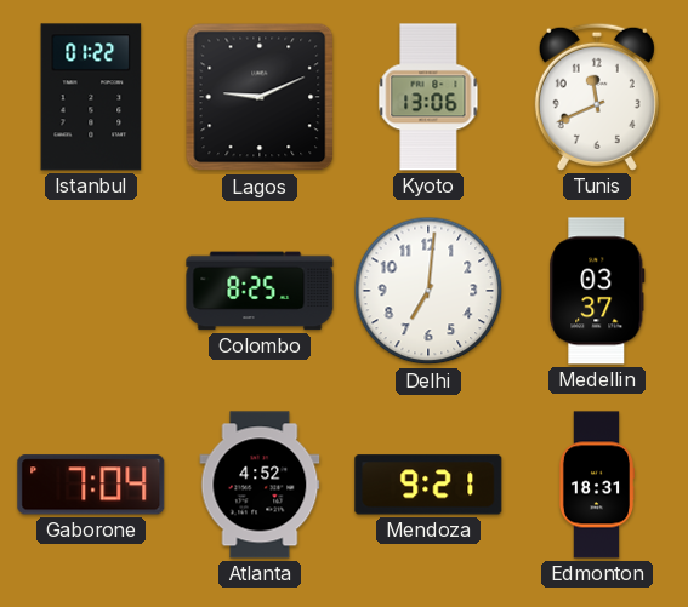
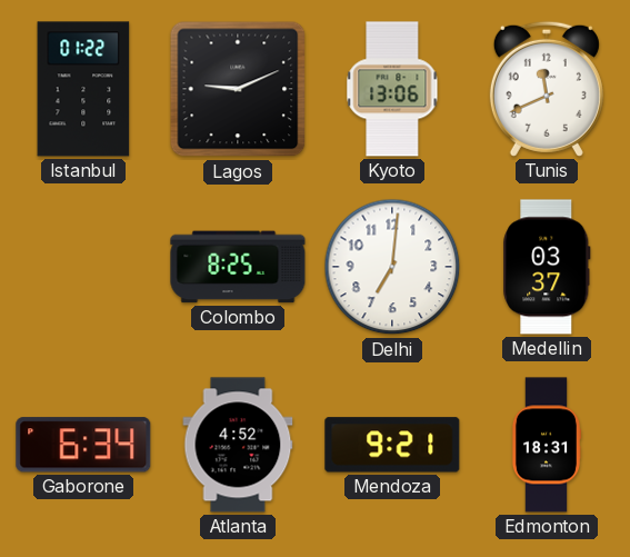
Gaborone: 7:04 -> 6:34 (83, 445)
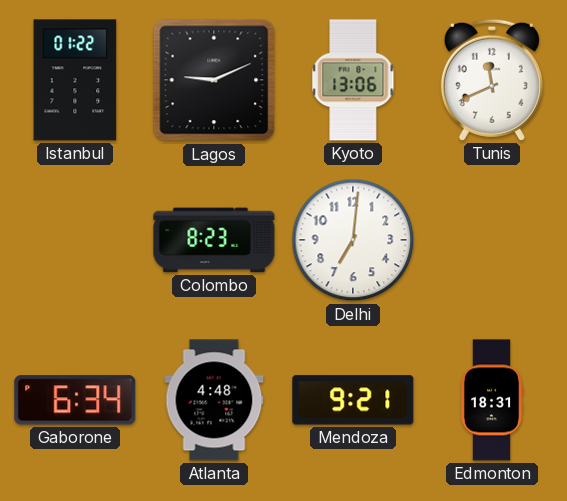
Colombo: 8:25 -> 8:23 (214, 240)
Medellin: 03:37 -> none (547, 267)
Atlanta: 4:52 -> 4:48 (214, 400)
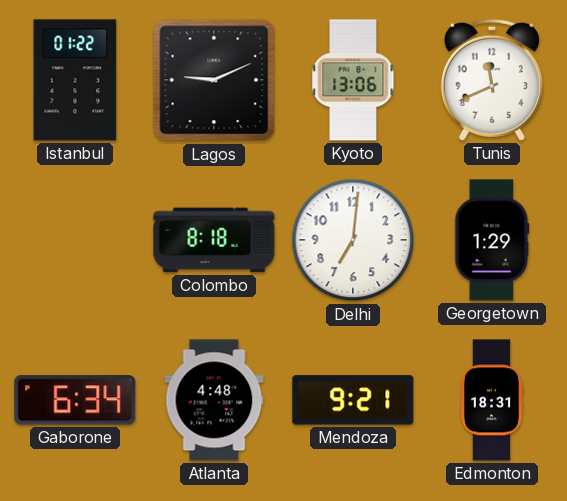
Colombo: 8:23 -> 8:18 (214, 240)
Georgetown: none -> 1:29 (492, 240)
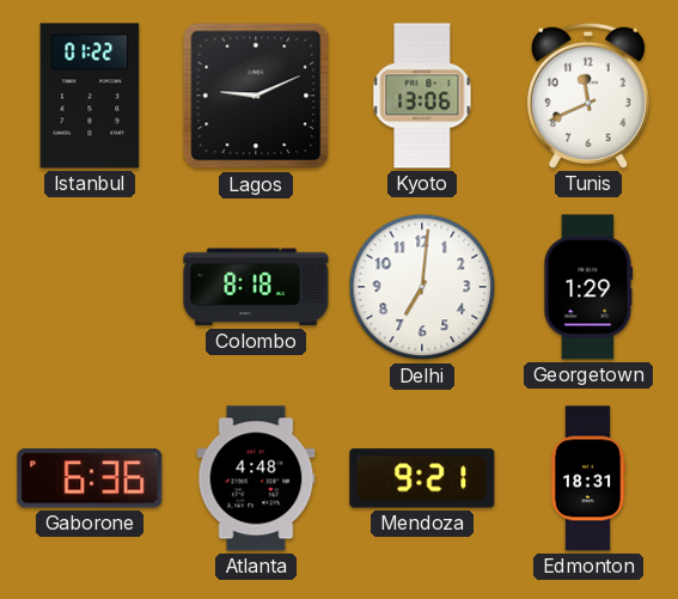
Gaborone: 6:34 -> 6:36 (90, 478)
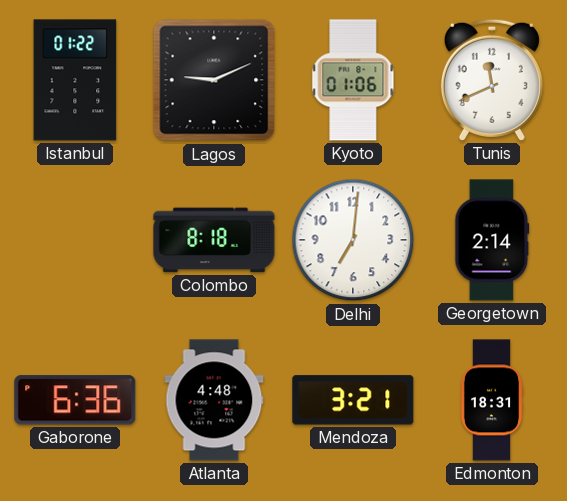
Kyoto: 13:06 -> 01:06 (353, 80)
Georgetown: 1:29 -> 2:14 (492, 240)
Mendoza: 9:21 -> 3:21 (353, 400)
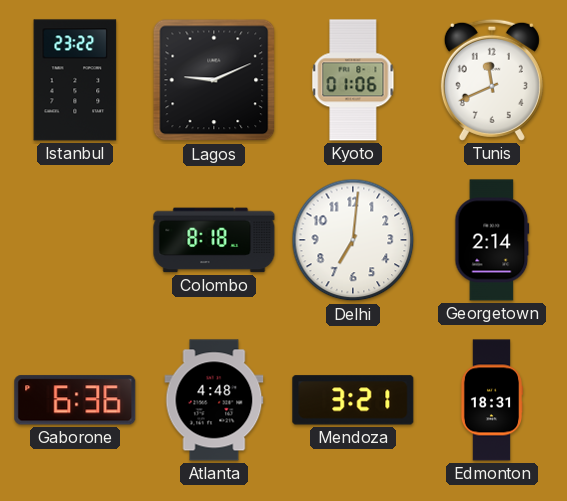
Istanbul: 01:22 -> 23:22 (75, 80)
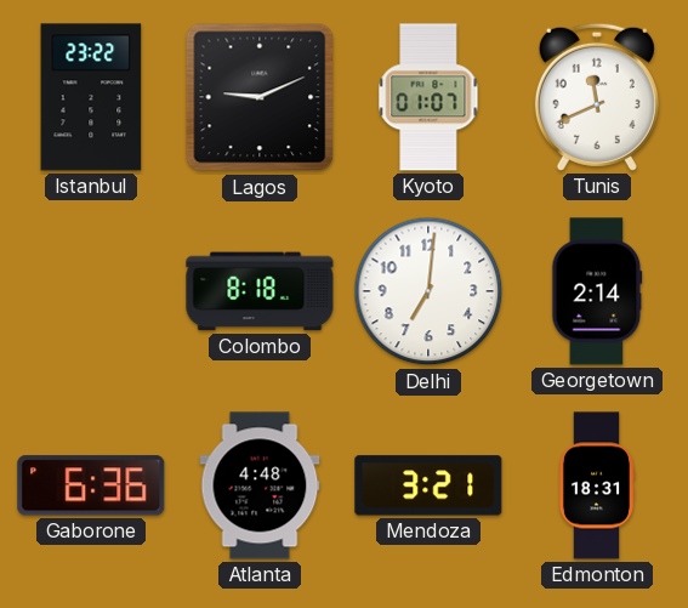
Kyoto: 01:06 -> 01:07 (428, 97)
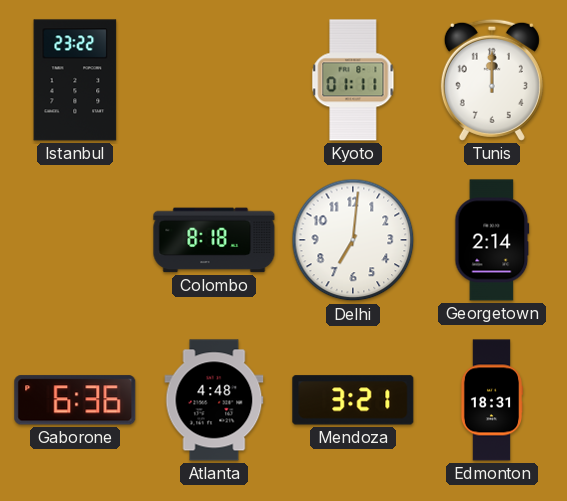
Lagos: 9:11 -> none (260, 97)
Kyoto: 01:07 -> 01:11 (353, 80)
Tunis: 11:41 -> 12:00 (492, 80)
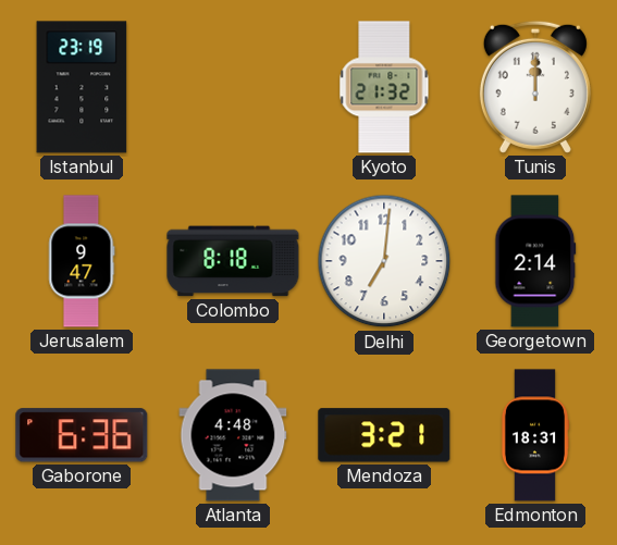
Istanbul: 23:22 -> 23:19 (82, 87)
Kyoto: 01:11 -> 21:32 (384, 87)
Jerusalem: none -> 9:47 (82, 261)
